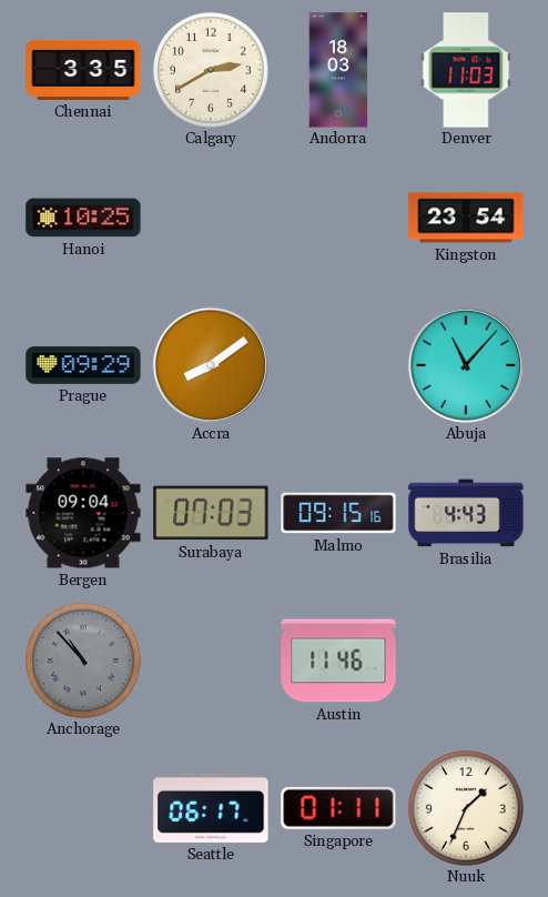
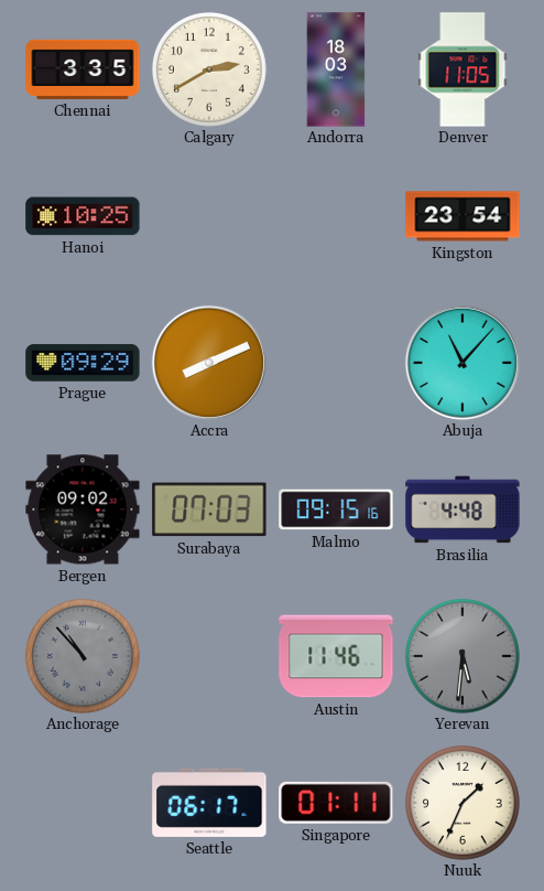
Denver: 11:03 -> 11:05 (463, 69)
Accra: 8:09 -> 8:11 (209, 363)
Bergen: 09:04 -> 09:02 (83, 509)
Brasilia: 4:43 -> 4:48 (463, 509)
Yerevan: none -> 5:31 (463, 656)
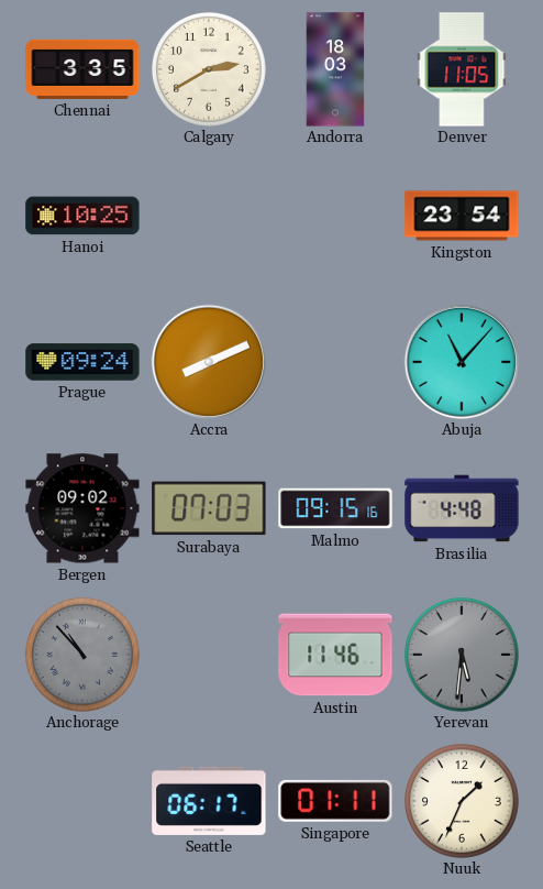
Prague: 09:29 -> 09:24 (82, 362)
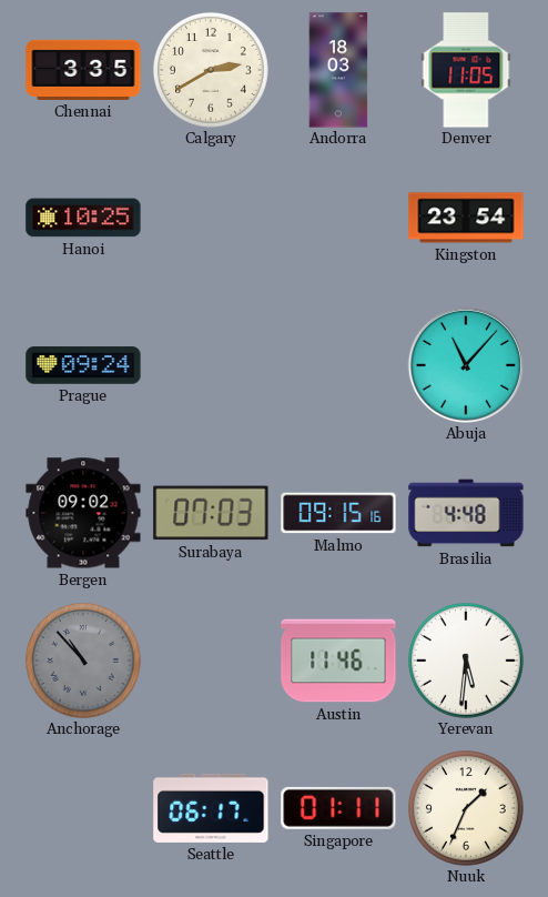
Accra: 8:11 -> none (209, 362)
Yerevan dial: grey -> white (466, 661)
